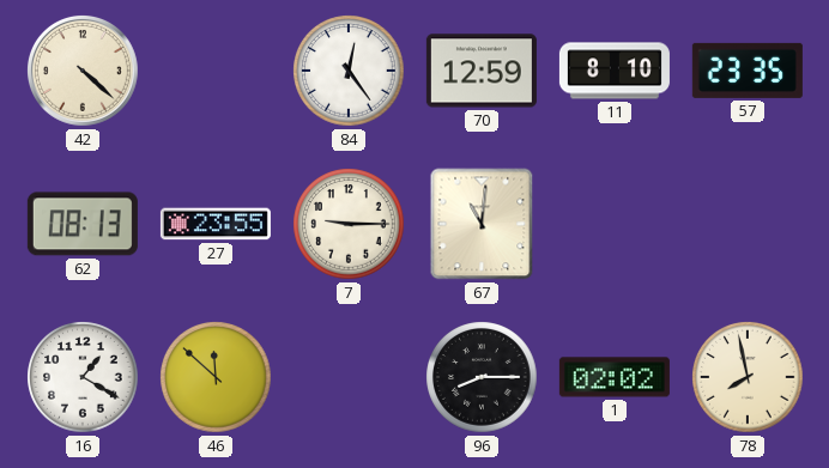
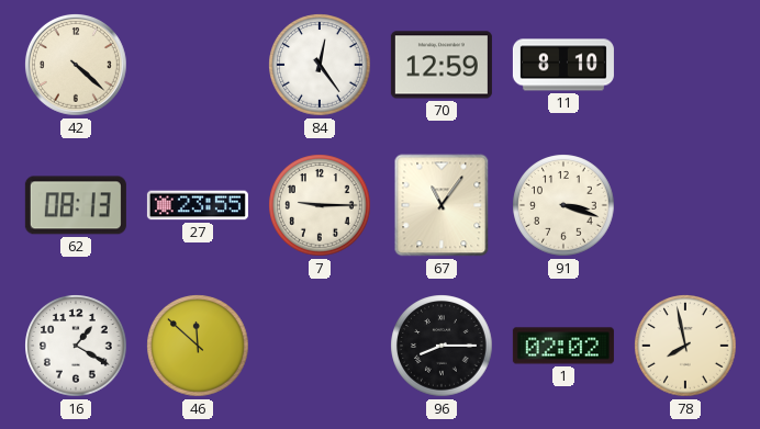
57: 23:35 -> none (748, 71)
67: 11:01 -> 11:06 (442, 205)
91: none -> 3:18 (563, 205)
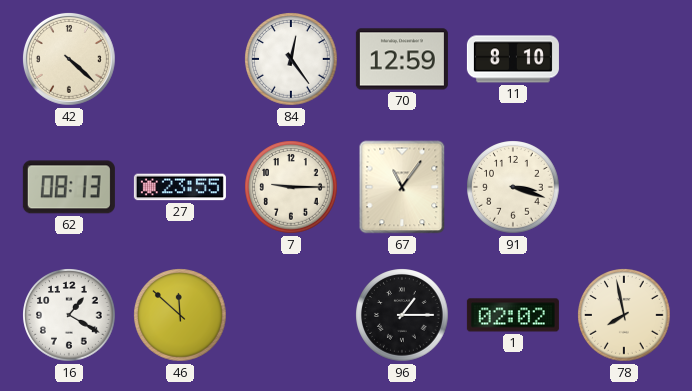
96: 8:15 -> 1:15 (402, 315)
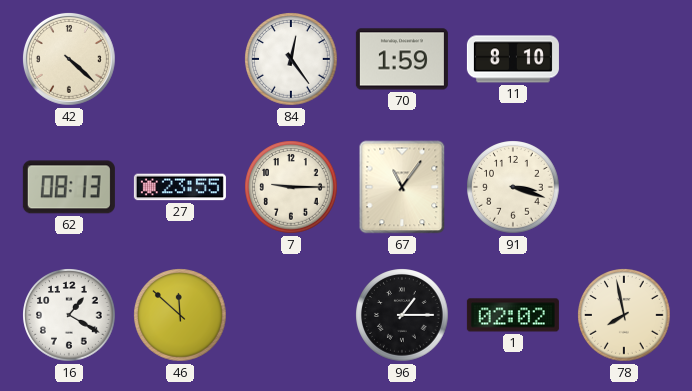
70: 12:59 -> 1:59 (402, 59)
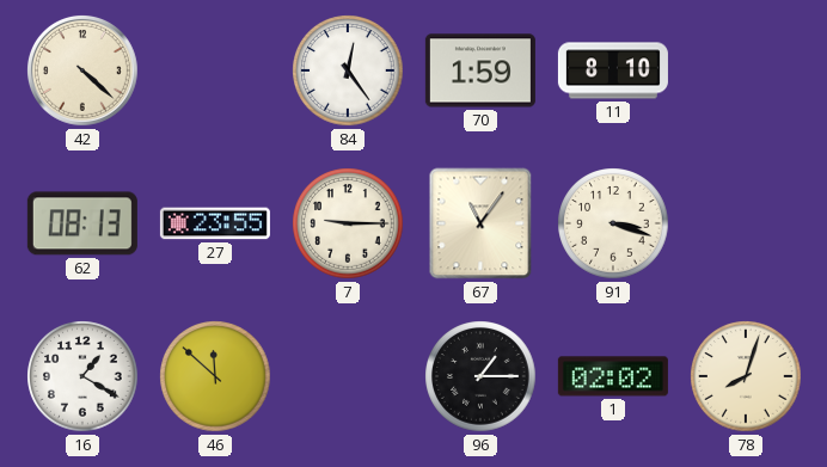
78: 7:58 -> 8:03 (746, 376)
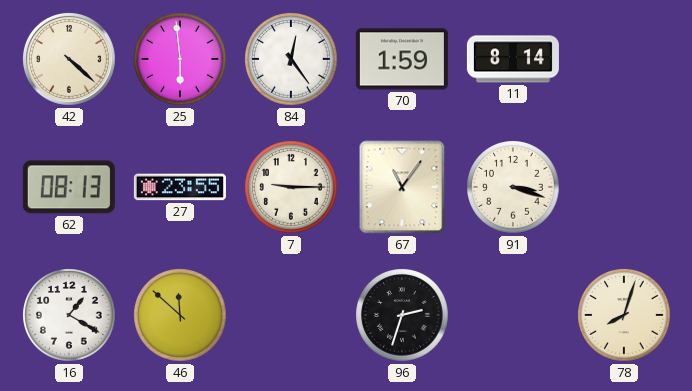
25: none -> 5:59 (180, 59)
11: 8:10 -> 8:14 (513, 59)
96: 1:15 -> 2:33 (402, 315)
1: 02:02 -> none (613, 376)
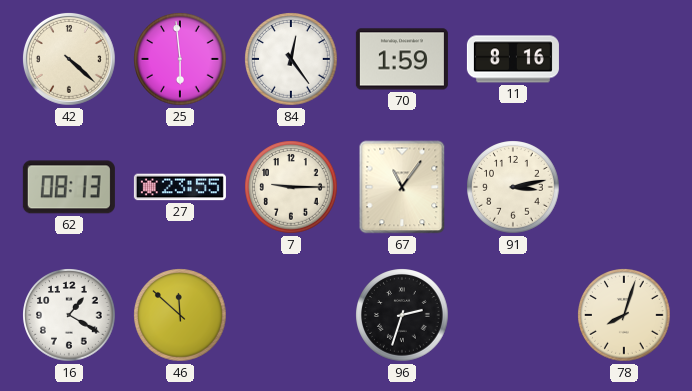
11: 8:14 -> 8:16 (513, 59)
91: 3:18 -> 3:13 (513, 187)
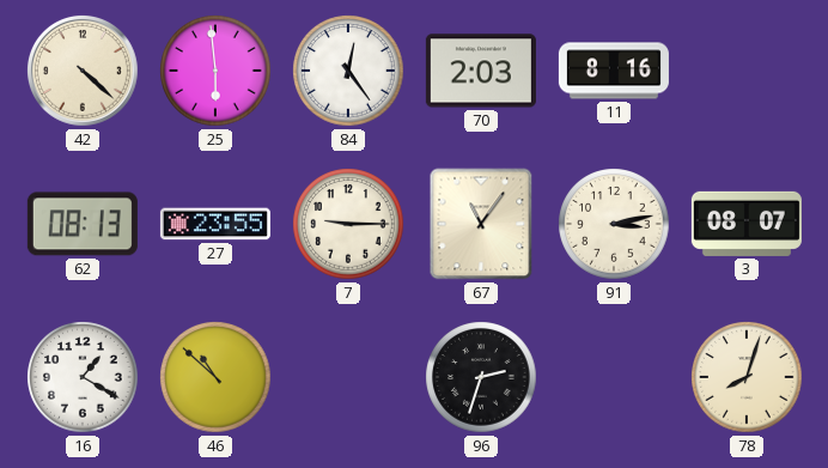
70: 1:59 -> 2:03 (481, 71)
3: none -> 08:07 (747, 224)
46: 11:52 -> 10:52 (215, 377)
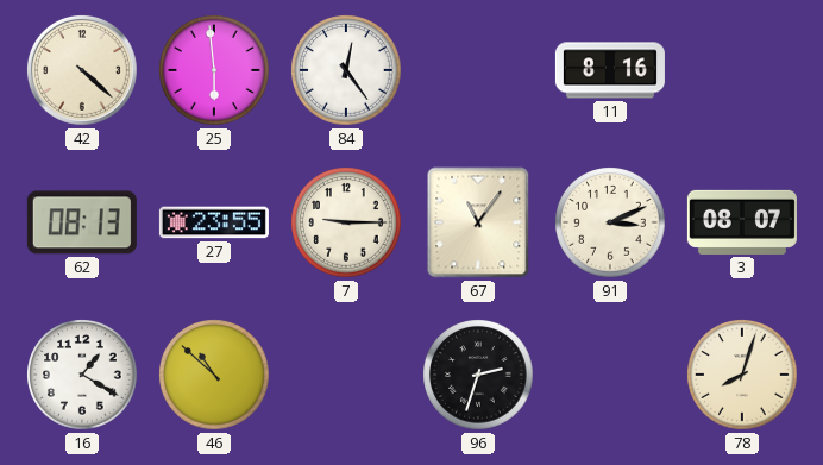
70: 2:03 -> none (481, 71)
91: 3:13 -> 3:11 (610, 222)
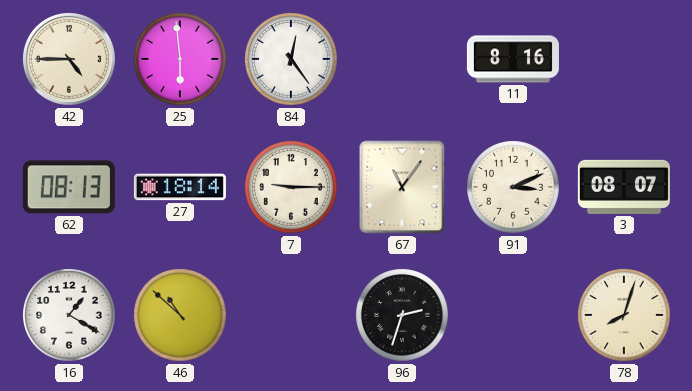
42: 4:22 -> 4:45 (70, 60)
27: 23:55 -> 18:14 (180, 187)
